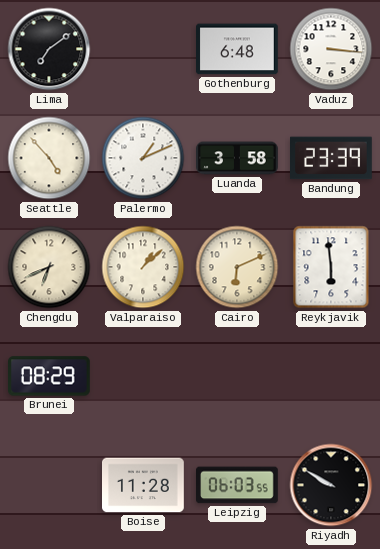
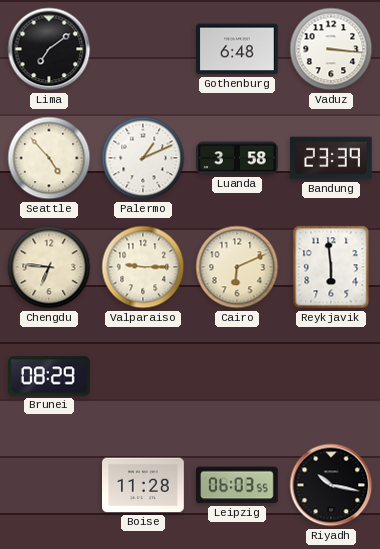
Chengdu: 6:41 -> 6:46 (49, 267)
Valparaiso: 1:08 -> 9:15 (143, 267)
Riyadh: 9:50 -> 10:17 (331, 485)
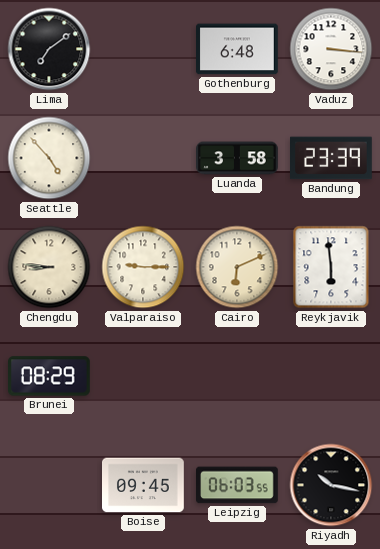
Palermo: 1:11 -> none (143, 158)
Chengdu: 6:46 -> 8:46 (49, 267)
Boise: 11:28 -> 09:45 (144, 485)
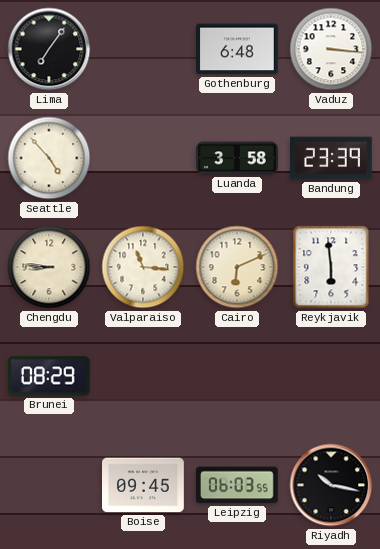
Lima: 7:09 -> 7:06 (49, 49)
Valparaiso: 9:15 -> 11:16 (143, 267)
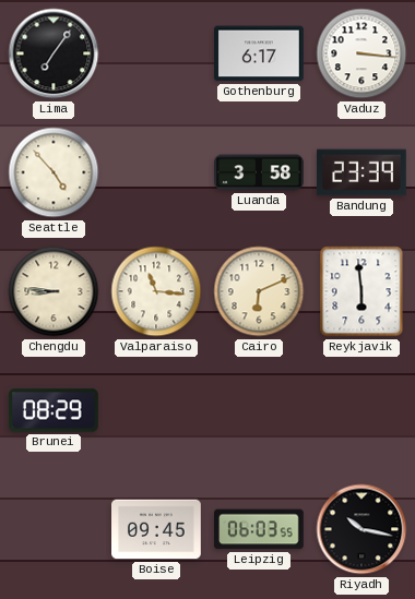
Gothenburg: 6:48 -> 6:17 (260, 53)
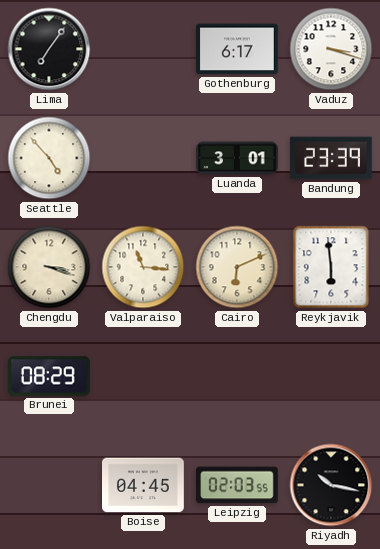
Vaduz: 3:16 -> 3:18 (331, 49)
Luanda: 3:58 -> 3:01 (237, 158)
Chengdu: 8:46 -> 3:18 (49, 267)
Boise: 09:45 -> 04:45 (144, 485)
Leipzig: 06:03 -> 02:03 (238, 485)
